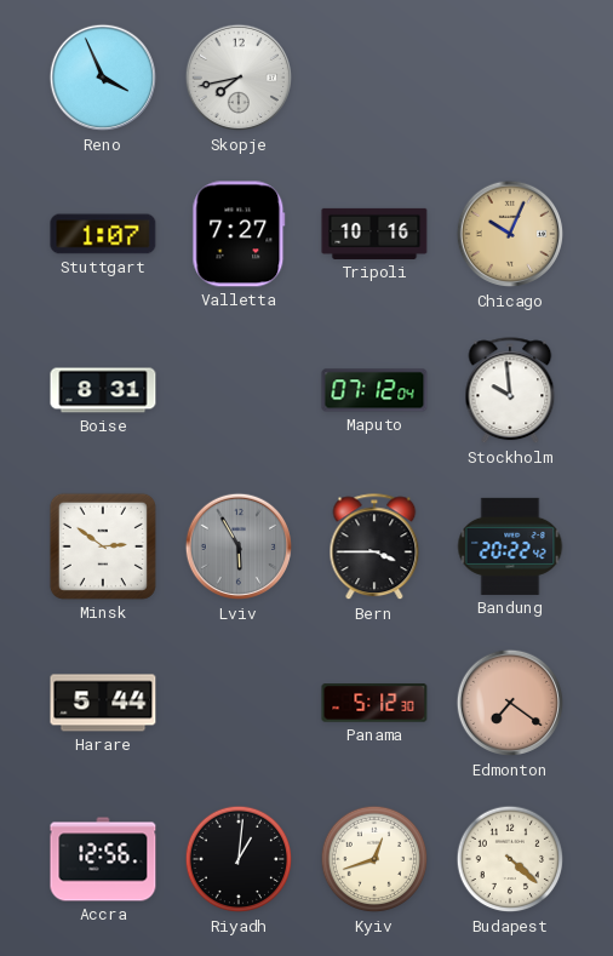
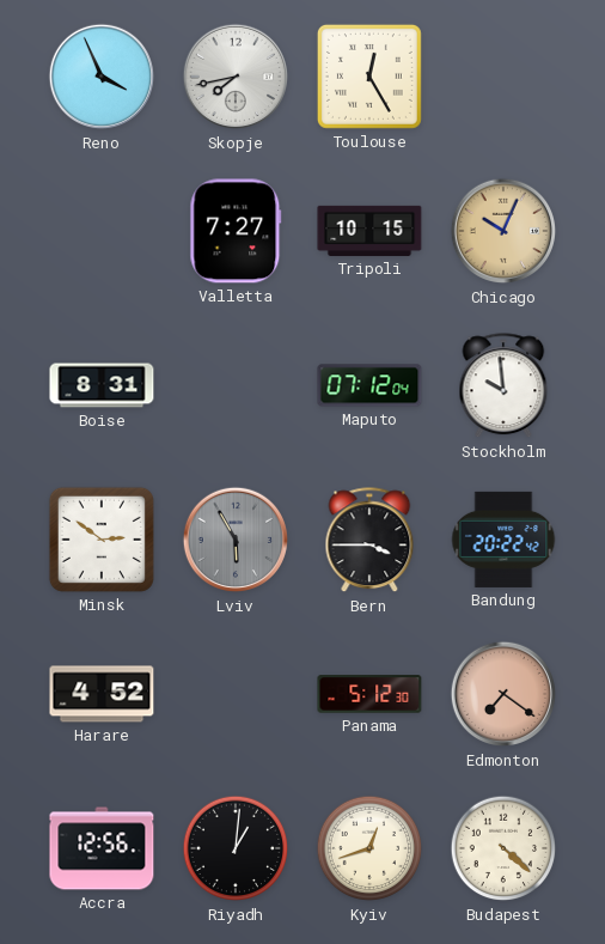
Toulouse: none -> 12:25 (369, 77)
Stuttgart: 1:07 -> none (103, 234)
Tripoli: 10:16 -> 10:15 (369, 231)
Harare: 5:44 -> 4:52 (102, 694)
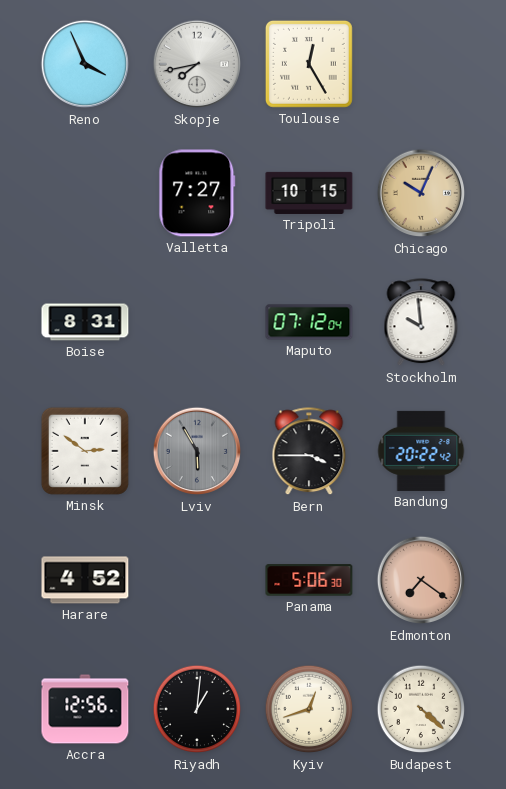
Panama: 5:12 -> 5:06 (309, 580)
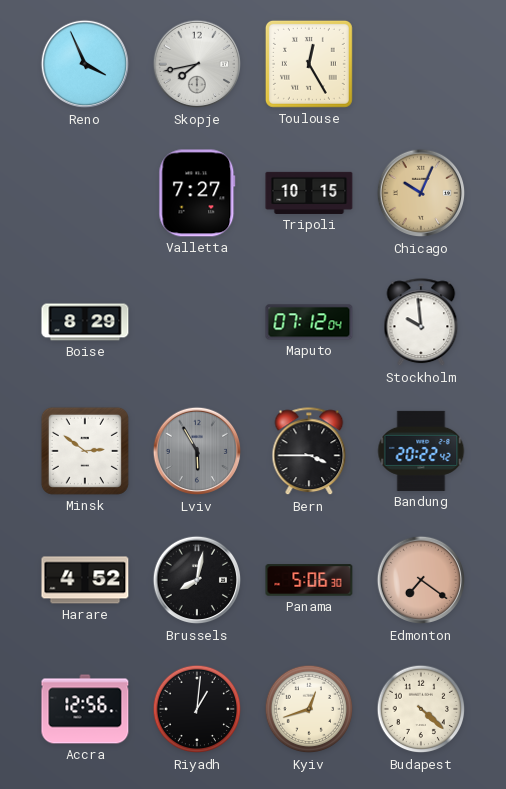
Boise: 8:31 -> 8:29 (85, 322)
Brussels: none -> 8:02 (197, 580)
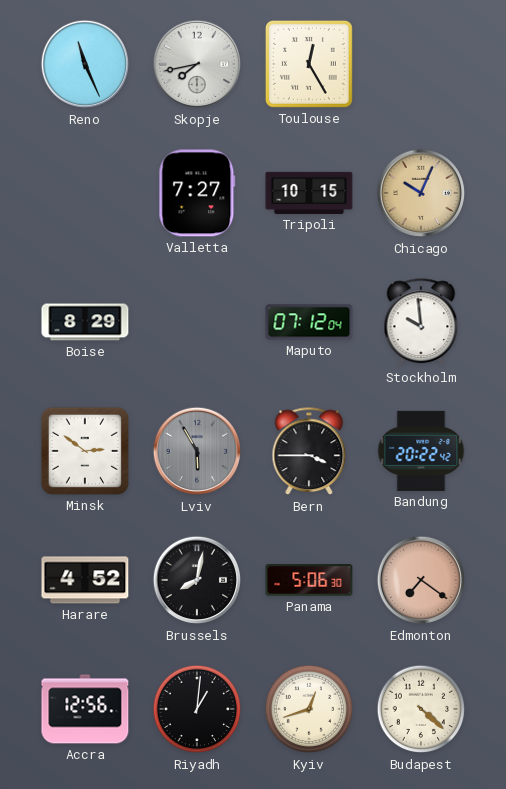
Reno: 3:56 -> 11:26 (85, 64)
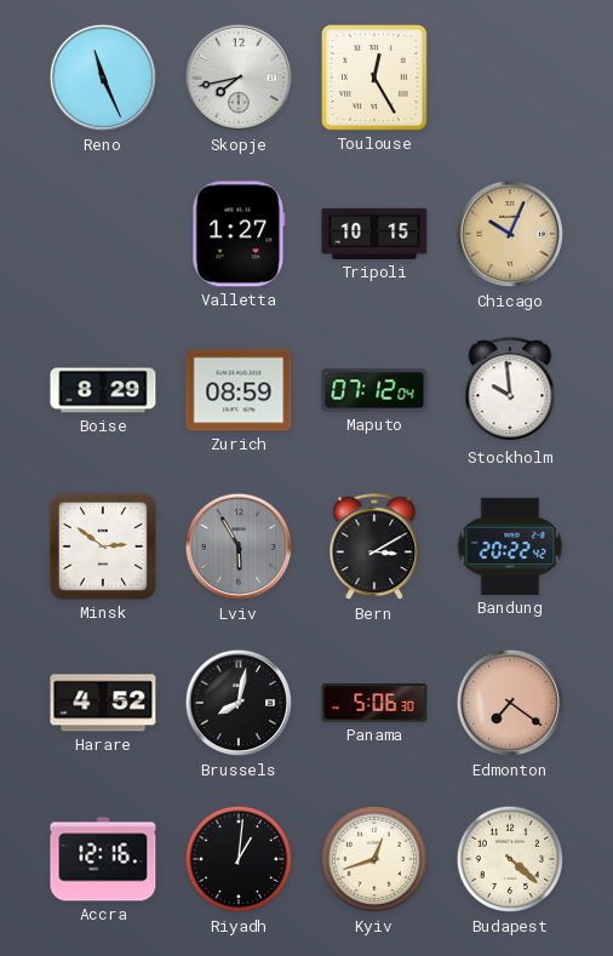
Valletta: 7:27 -> 1:27 (239, 234)
Zurich: none -> 08:59 (239, 390)
Bern: 3:45 -> 3:10 (374, 548)
Accra: 12:56 -> 12:16 (103, 859)
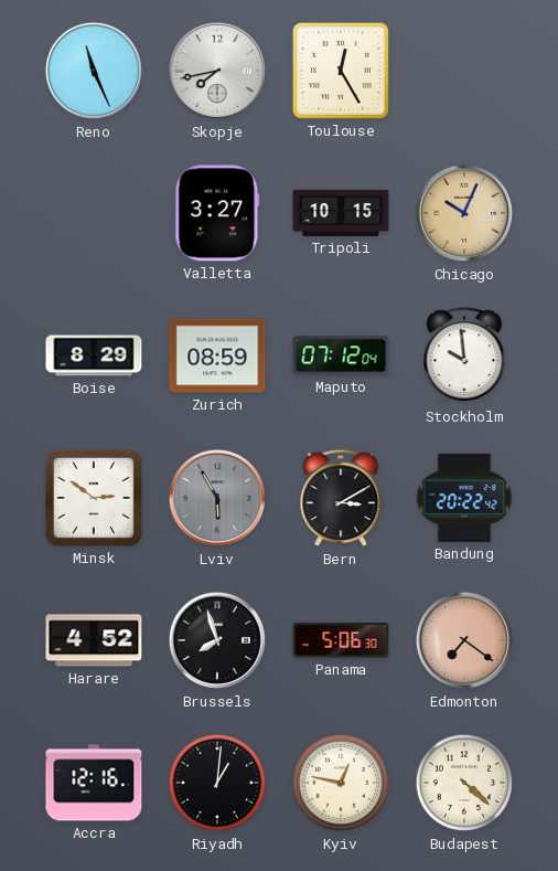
Valletta: 1:27 -> 3:27 (217, 213)
Brussels: 8:02 -> 7:57 (217, 640)
Kyiv: 12:42 -> 12:47 (341, 783)
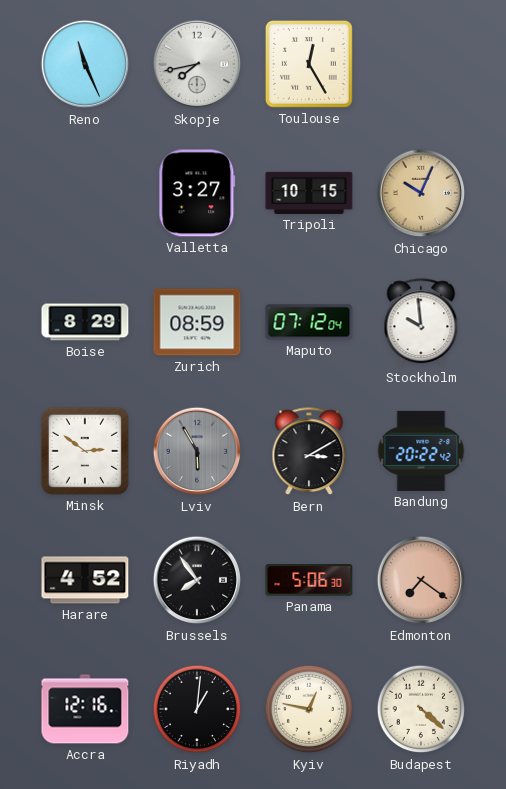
Brussels: 7:57 -> 7:54 (197, 580)
